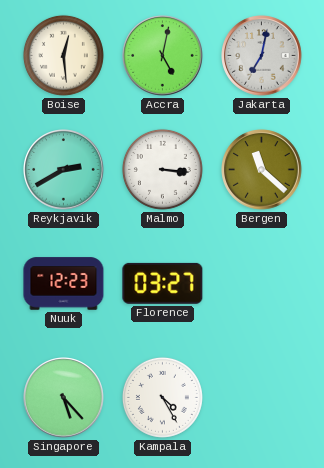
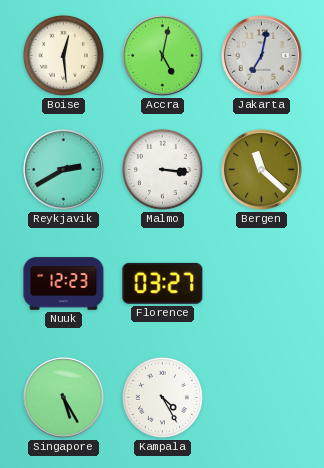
Singapore: 5:23 -> 5:25 (64, 398)
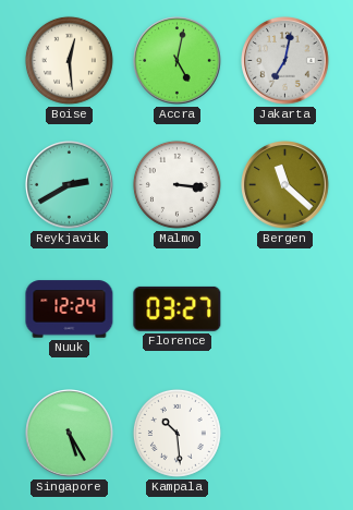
Nuuk: 12:23 -> 12:24 (70, 309)
Kampala: 4:25 -> 10:29 (176, 433)
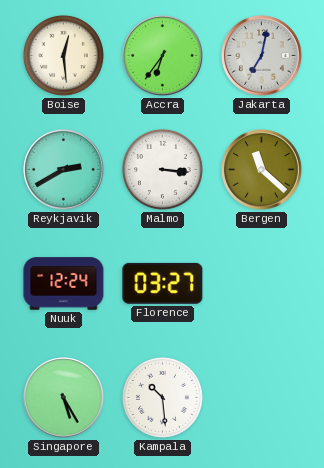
Accra: 5:02 -> 6:36 (163, 56)
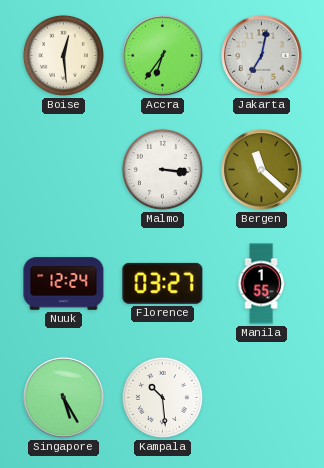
Reykjavik: 2:40 -> none (64, 170)
Manila: none -> 1:55 (261, 284)
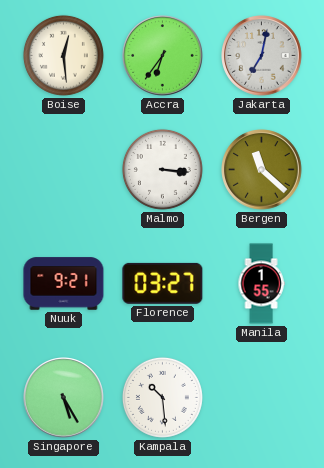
Nuuk: 12:24 -> 9:21 (64, 284)
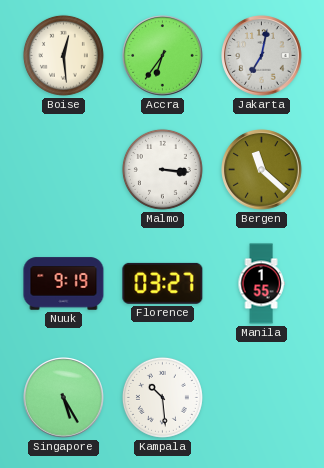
Nuuk: 9:21 -> 9:19 (64, 284)
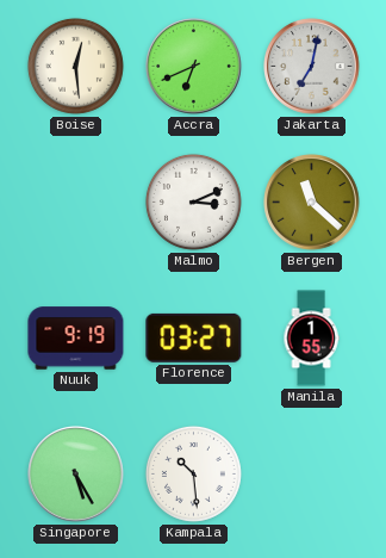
Accra: 6:36 -> 6:41 (194, 67)
Malmo: 3:16 -> 3:11 (193, 201)
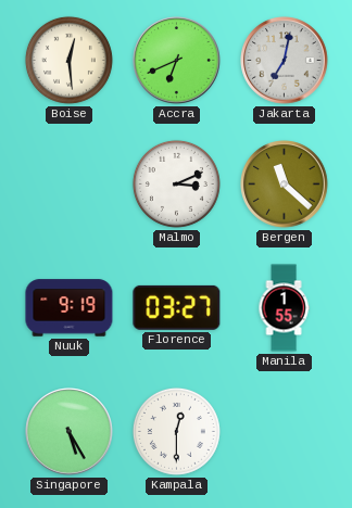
Kampala: 10:29 -> 12:30 (176, 431)
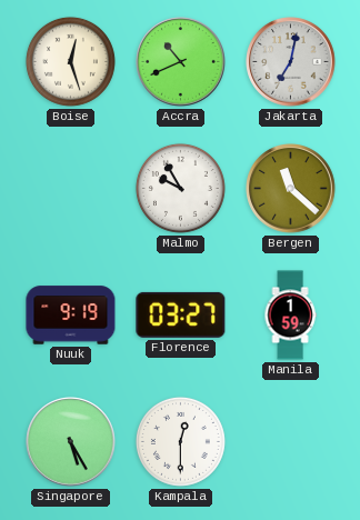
Boise: 12:29 -> 12:27 (70, 61)
Accra: 6:41 -> 10:41 (181, 62)
Malmo: 3:11 -> 9:55 (180, 188)
Manila: 1:55 -> 1:59 (290, 316)
